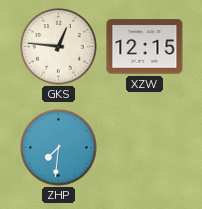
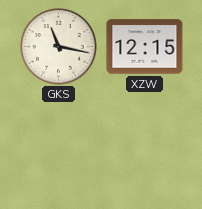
GKS: 12:46 -> 11:17 (59, 47)
ZHP: 7:31 -> none (59, 148)
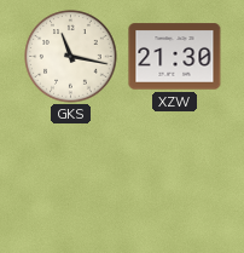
XZW: 12:15 -> 21:30 (175, 57)
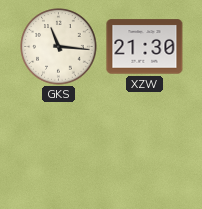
GKS: 11:17 -> 11:16 (59, 47)
